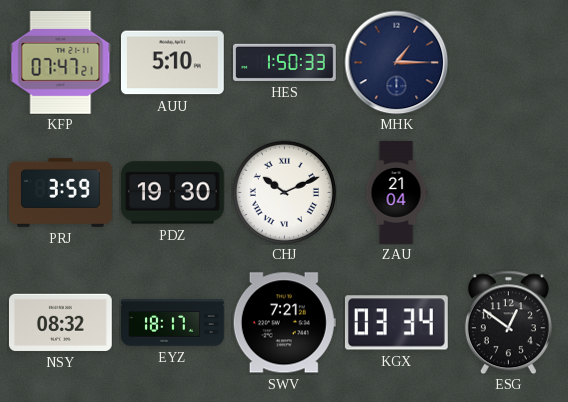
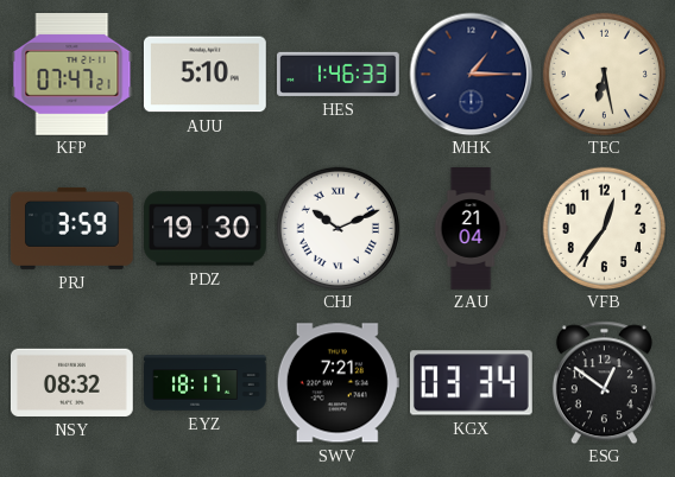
HES: 1:50 -> 1:46 (339, 74)
TEC: none -> 6:28 (604, 74)
VFB: none -> 12:36 (604, 228)
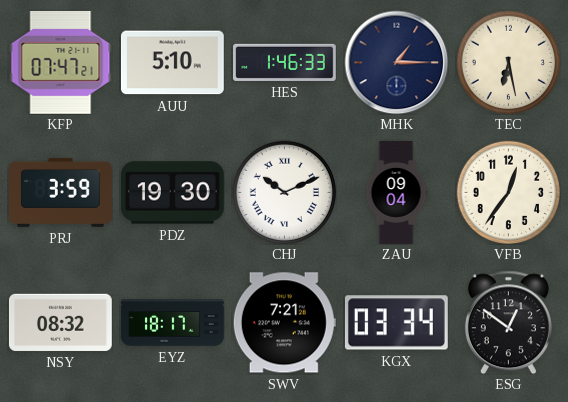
ZAU: 21:04 -> 09:04 (396, 193)
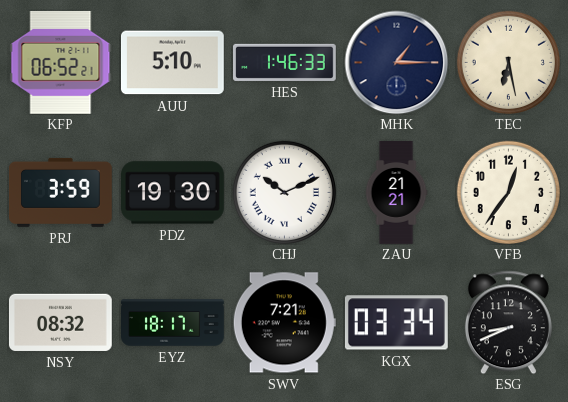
KFP: 07:47 -> 06:52 (61, 62)
ZAU: 09:04 -> 21:21 (396, 193)
ESG: 12:51 -> 8:41 (508, 322)
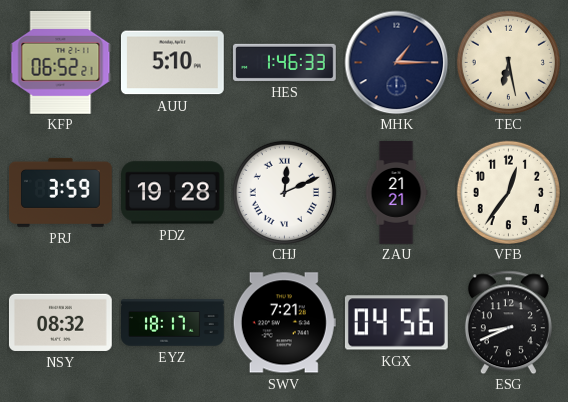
PDZ: 19:30 -> 19:28 (173, 193)
CHJ: 10:11 -> 12:11 (284, 192)
KGX: 03:34 -> 04:56 (396, 323)
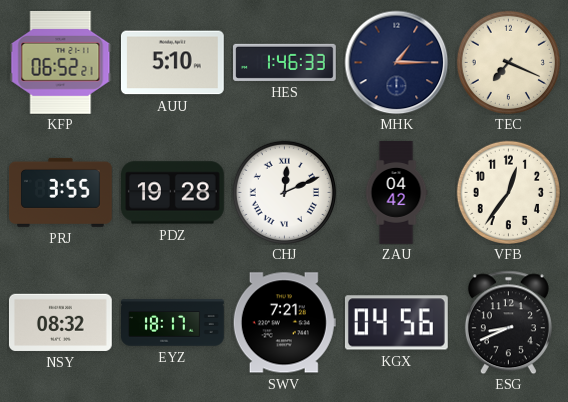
TEC: 6:28 -> 7:19 (508, 62)
PRJ: 3:59 -> 3:55 (61, 192)
ZAU: 21:21 -> 04:42 (396, 193)
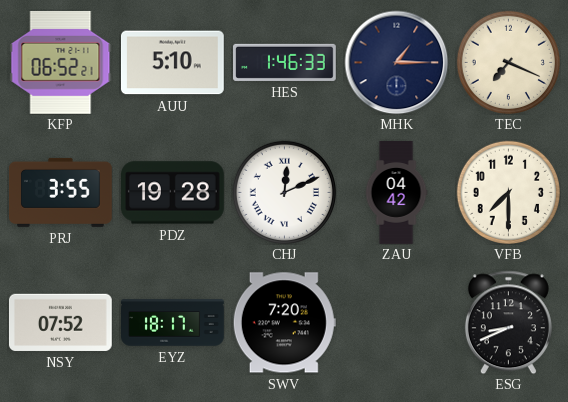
VFB: 12:36 -> 7:30 (508, 192)
NSY: 08:32 -> 07:52 (60, 322)
SWV: 7:21 -> 7:20 (284, 323)
KGX: 04:56 -> none (396, 323)
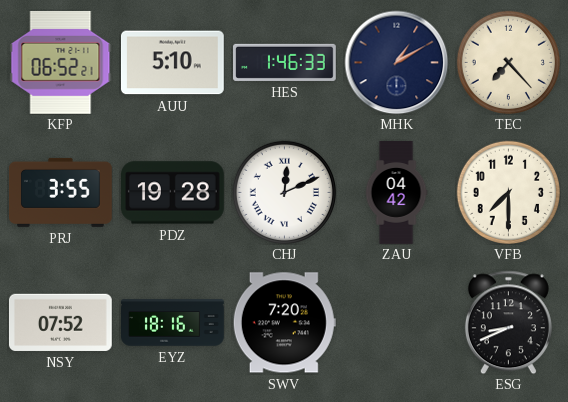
MHK: 1:15 -> 1:10 (396, 62)
TEC: 7:19 -> 7:23 (508, 62)
EYZ: 18:17 -> 18:16 (173, 323)
